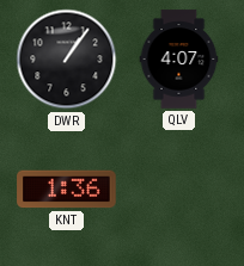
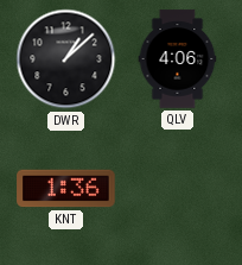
DWR: 1:06 -> 1:08 (66, 59)
QLV: 4:07 -> 4:06 (178, 59)
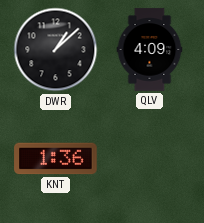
QLV: 4:06 -> 4:09 (150, 50)
